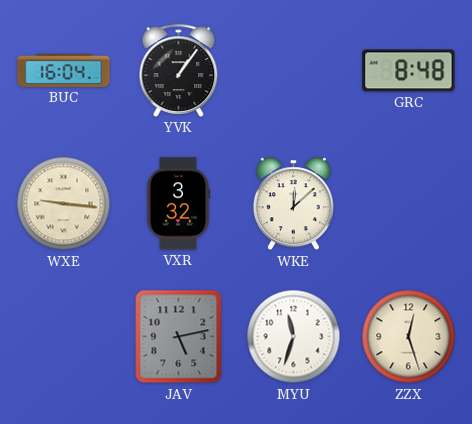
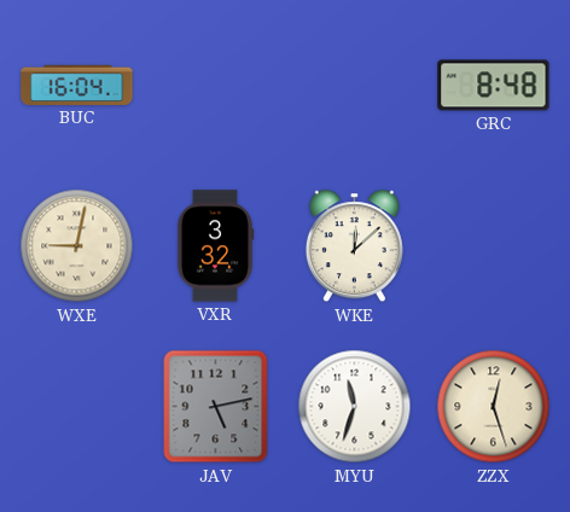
YVK: 1:06 -> none (179, 70)
WXE: 9:16 -> 9:02 (77, 246)
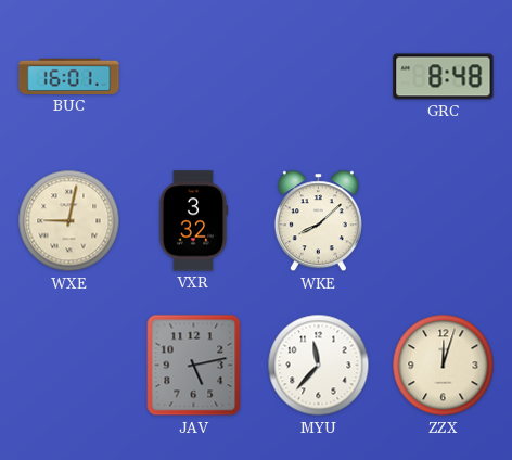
BUC: 16:04 -> 16:01 (69, 76)
WKE: 12:08 -> 8:08 (318, 221)
MYU: 11:33 -> 11:37 (319, 366)
ZZX: 12:27 -> 12:03 (444, 366)
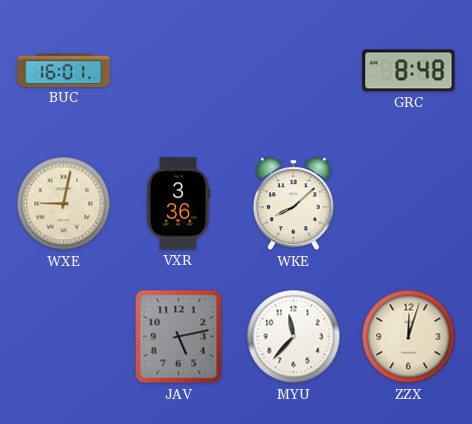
VXR: 3:32 -> 3:36 (178, 204)
